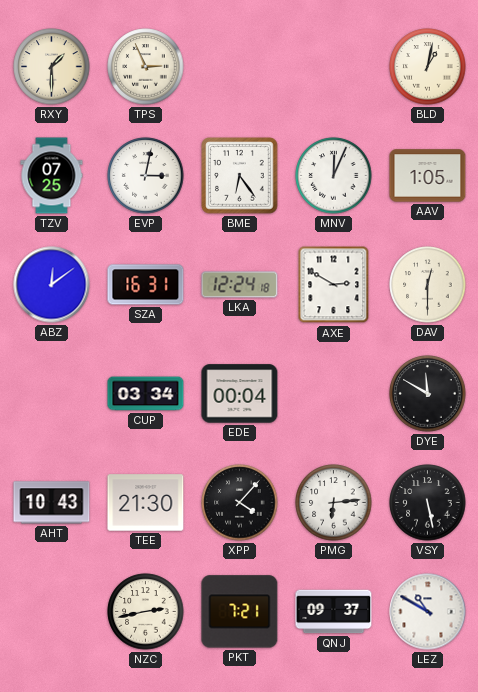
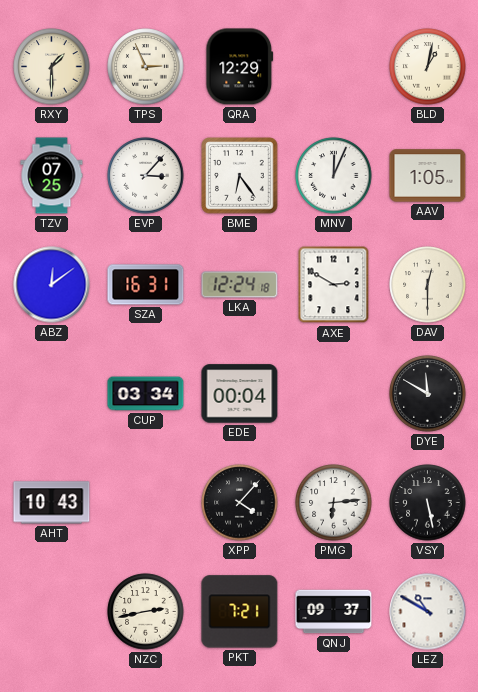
QRA: none -> 12:29 (240, 67)
EVP: 3:02 -> 3:07 (146, 176)
TEE: 21:30 -> none (146, 503)
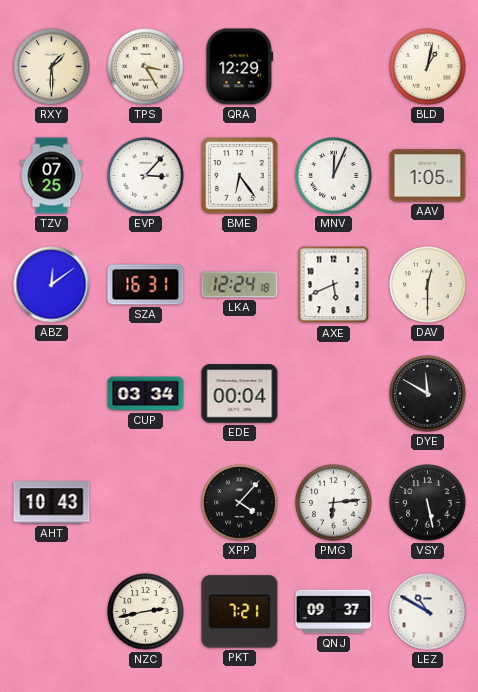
TPS: 2:56 -> 3:25 (146, 67)
AXE: 2:50 -> 5:41 (334, 285)
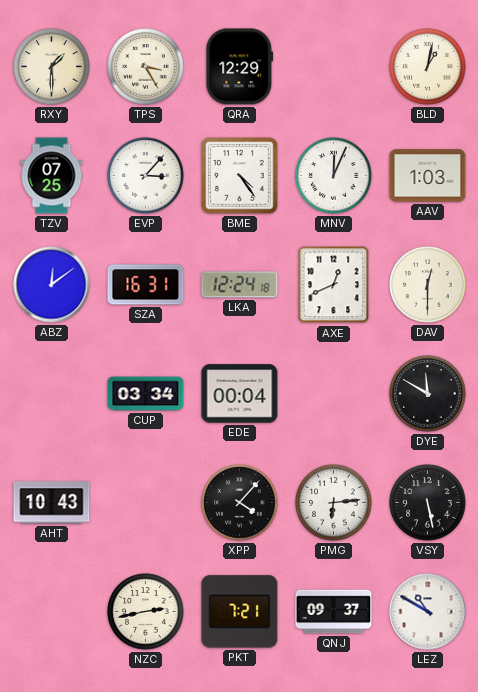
BME: 6:24 -> 4:24 (240, 176)
AAV: 1:05 -> 1:03 (428, 176)
AXE: 5:41 -> 12:41 (334, 285)
